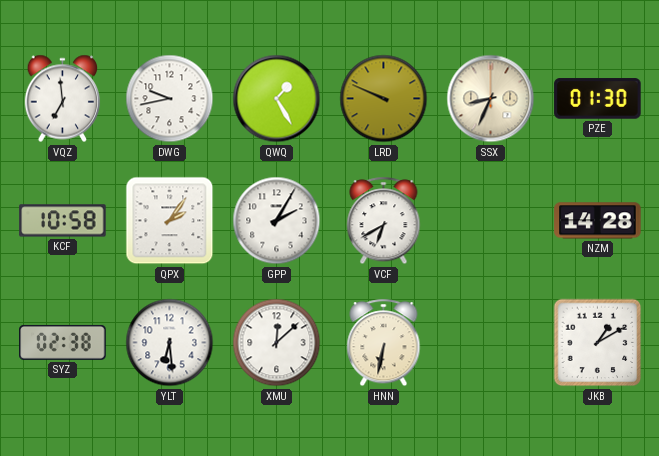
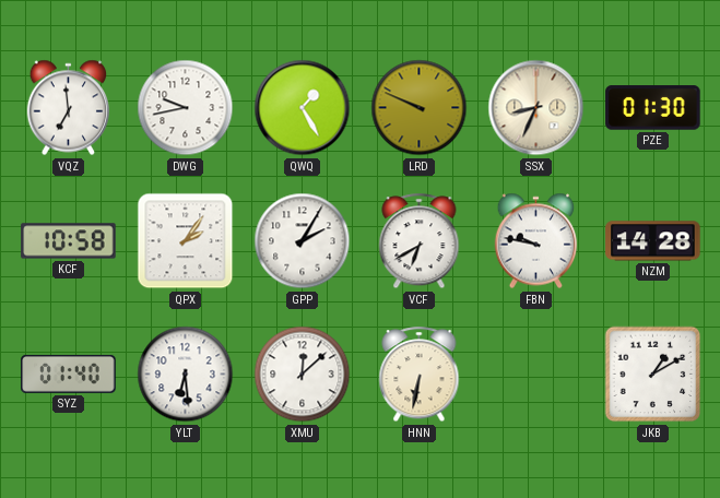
FBN: none -> 9:47 (536, 241)
SYZ: 02:38 -> 01:40 (69, 373)
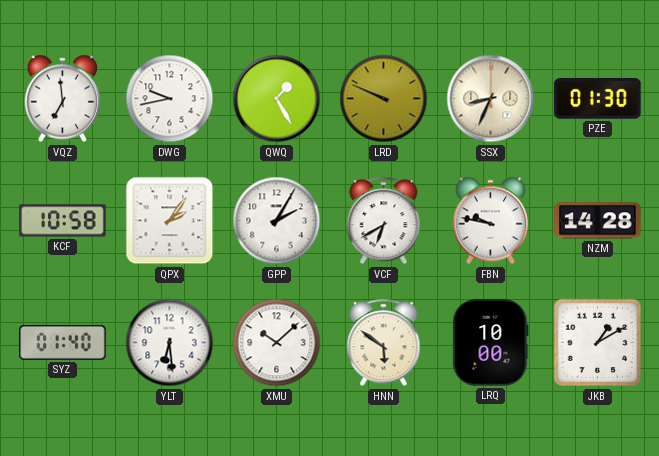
XMU: 12:08 -> 10:08 (277, 343)
HNN: 6:32 -> 5:51 (384, 343)
LRQ: none -> 10:00 (491, 343)
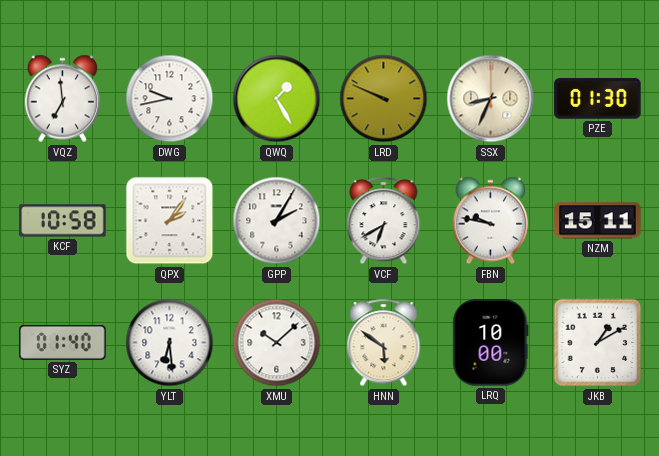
NZM: 14:28 -> 15:11 (598, 221)
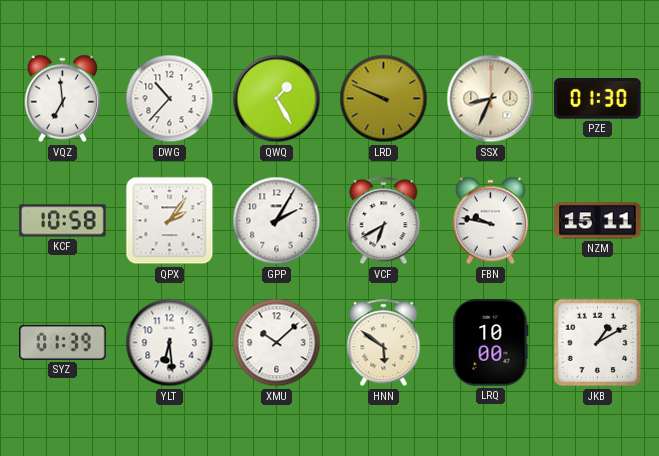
DWG: 9:43 -> 10:37 (170, 99)
SYZ: 01:40 -> 01:39 (63, 342)
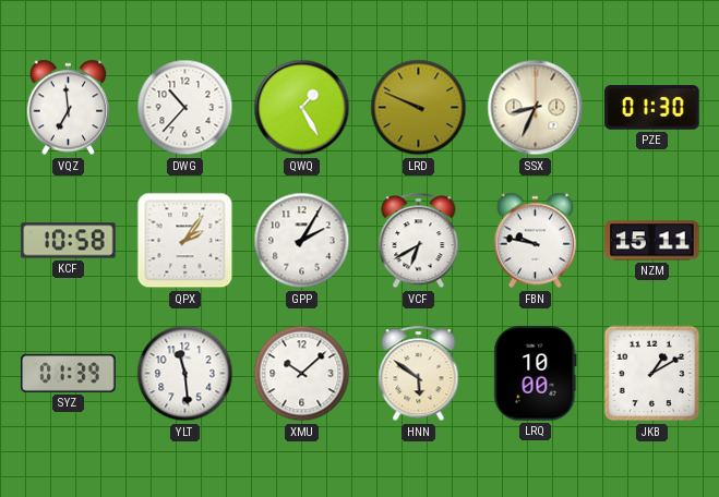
YLT: 6:29 -> 11:29 (185, 374)
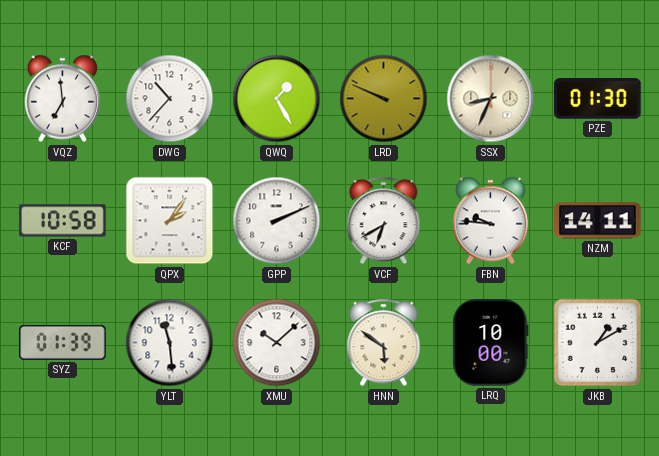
GPP: 2:05 -> 2:11 (277, 221)
FBN: 9:47 -> 9:46 (491, 221)
NZM: 15:11 -> 14:11 (598, 221)
